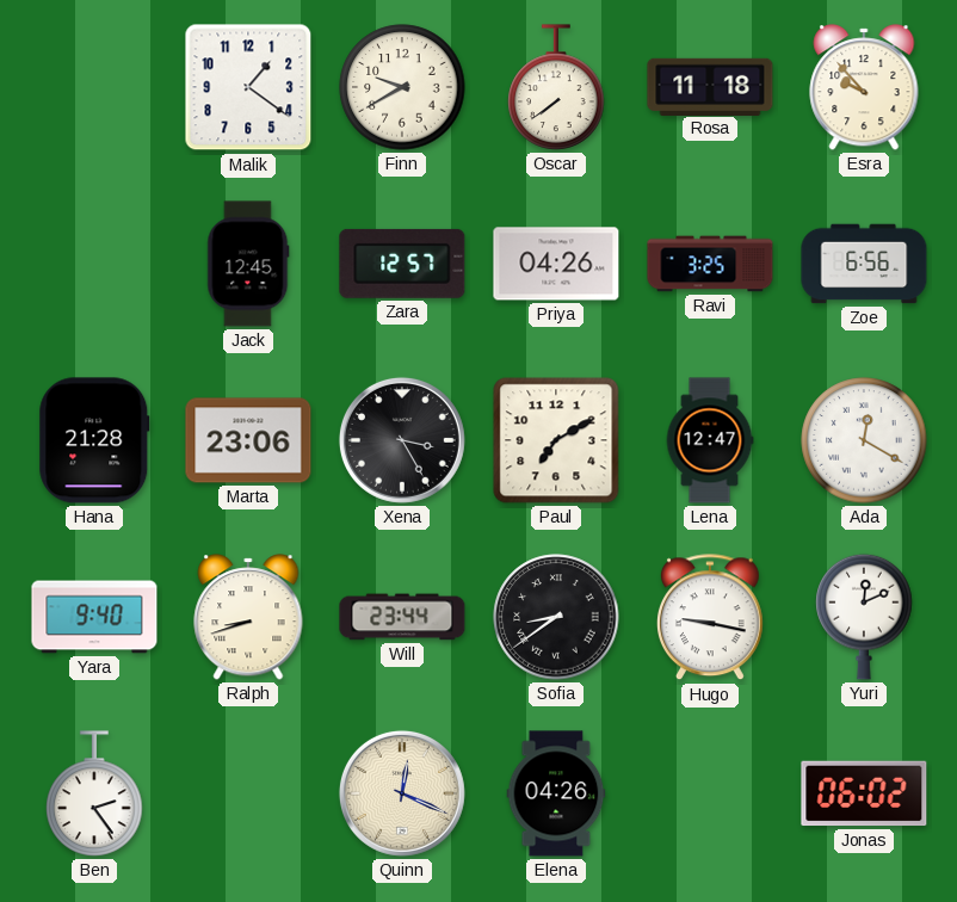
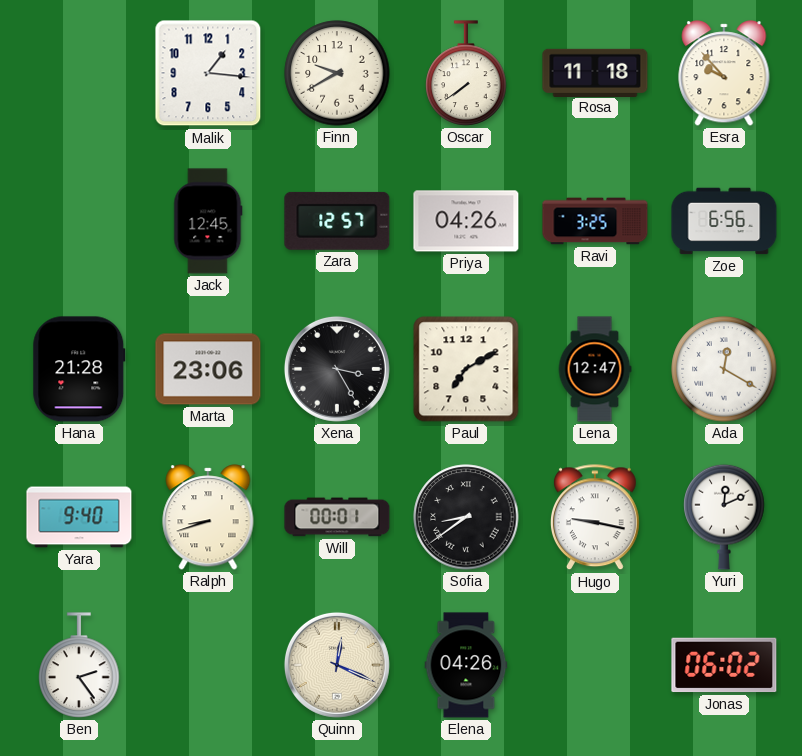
Malik: 1:21 -> 1:16 (208, 73)
Will: 23:44 -> 00:01 (337, 517)
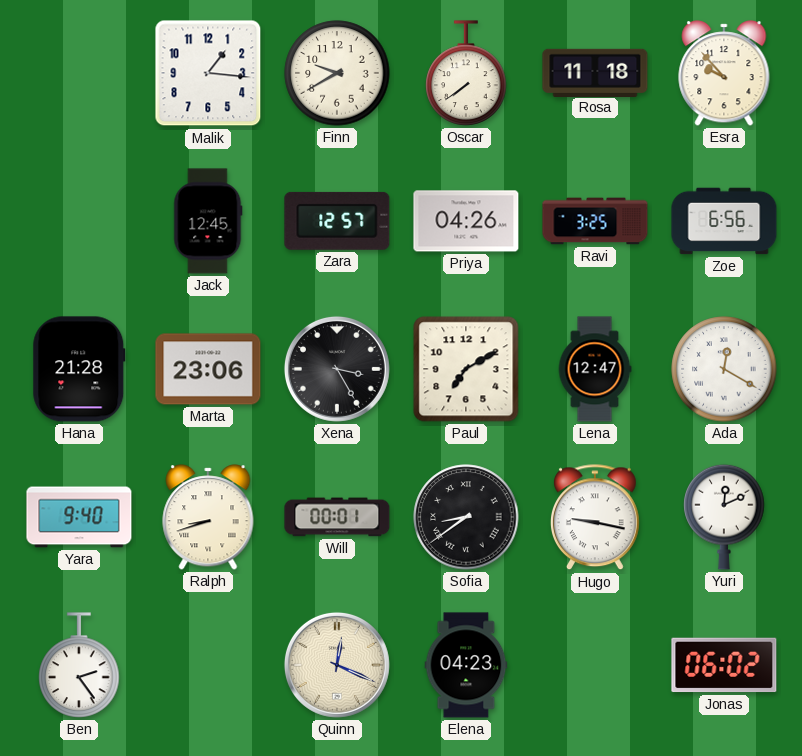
Elena: 04:26 -> 04:23 (466, 665)
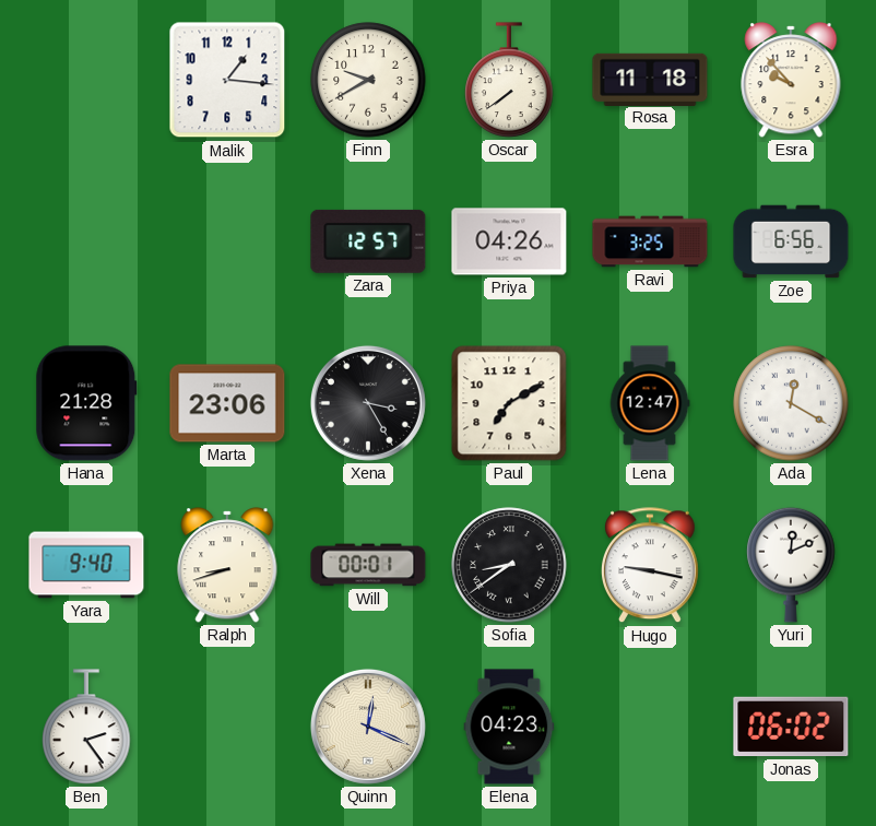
Jack: 12:45 -> none (208, 221)
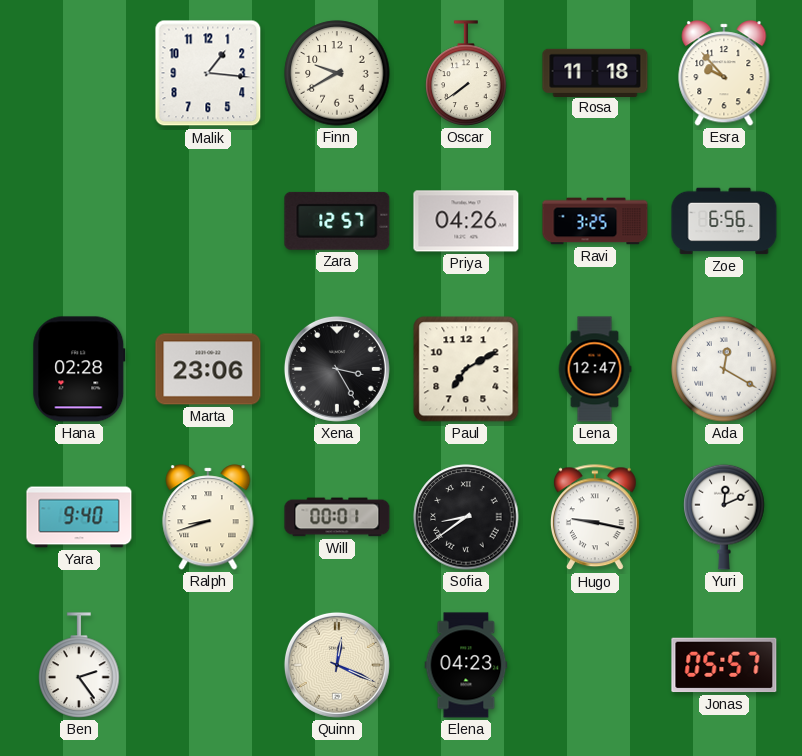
Hana: 21:28 -> 02:28 (79, 369)
Jonas: 06:02 -> 05:57 (724, 665)
